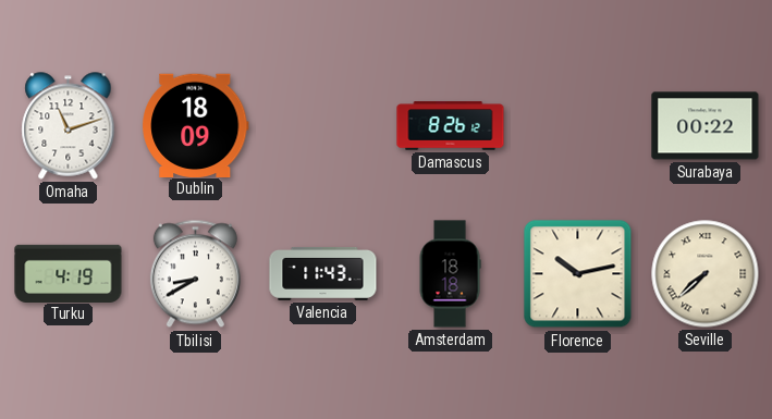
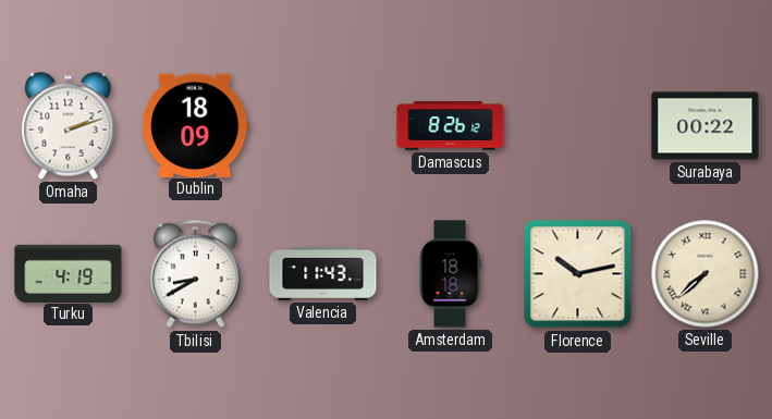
Omaha: 11:12 -> 2:12 (69, 126)
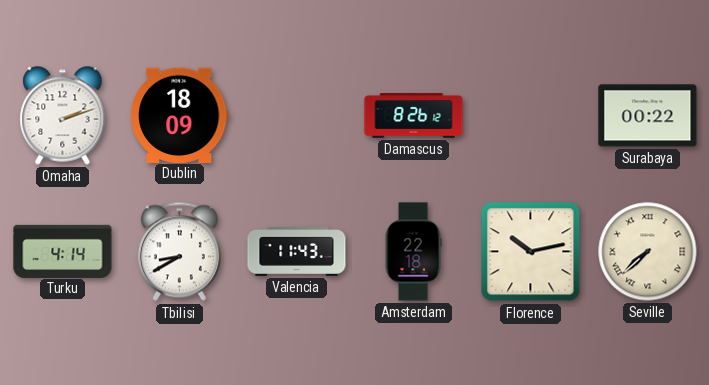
Turku: 4:19 -> 4:14 (63, 251)
Amsterdam: 18:18 -> 22:18 (413, 252)
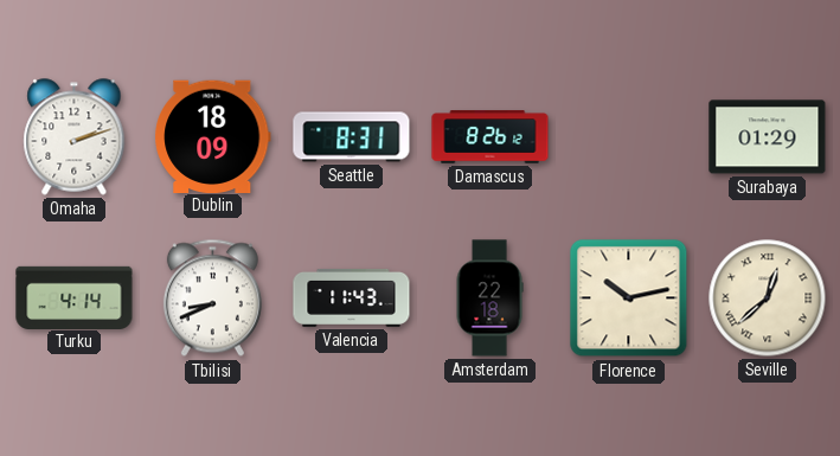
Seattle: none -> 8:31 (352, 137)
Surabaya: 00:22 -> 01:29 (768, 137)
Tbilisi: 8:40 -> 8:41 (212, 298)
Seville: 7:38 -> 12:38 (768, 298)
